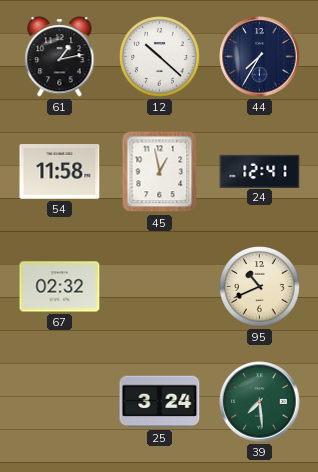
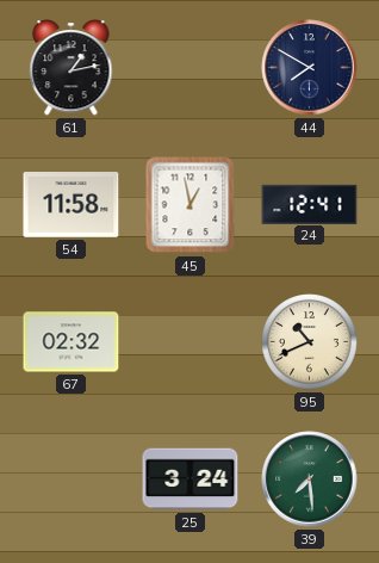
12: 10:22 -> none (160, 57)
44: 7:35 -> 7:50 (310, 68)
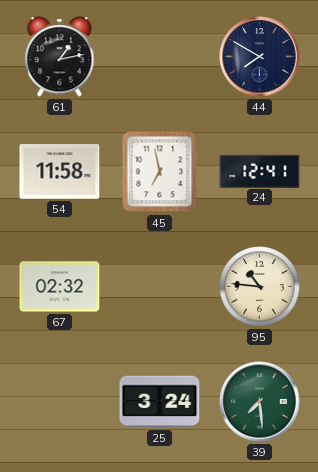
45: 12:58 -> 6:58 (160, 172)
95: 10:41 -> 10:46 (260, 287)
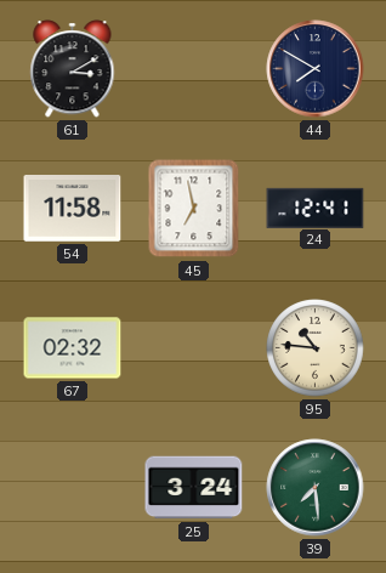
61: 1:13 -> 3:10 (73, 69)
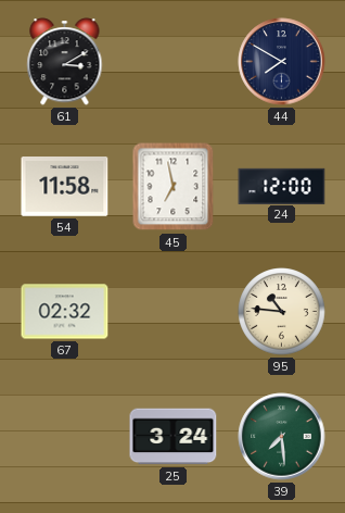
24: 12:41 -> 12:00 (282, 186)
